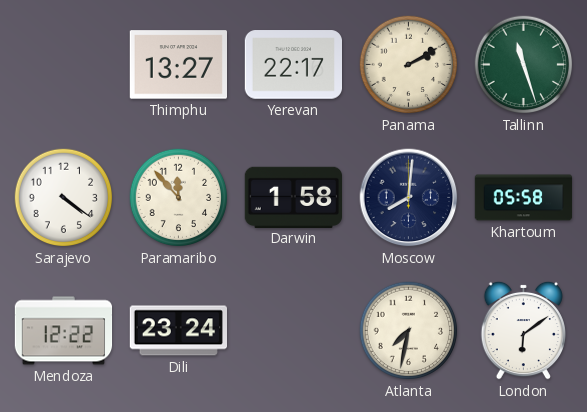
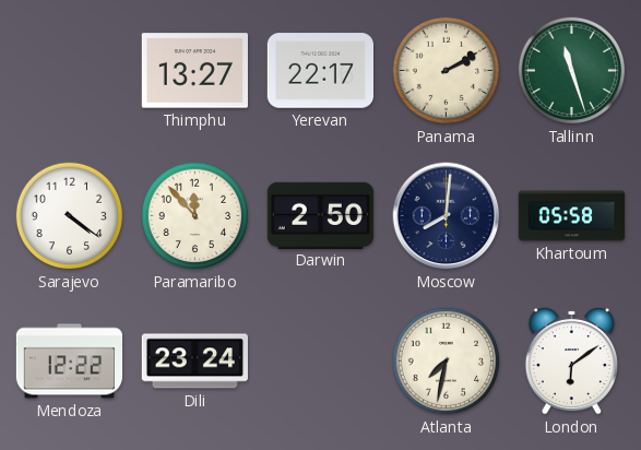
Darwin: 1:58 -> 2:50 (320, 215)
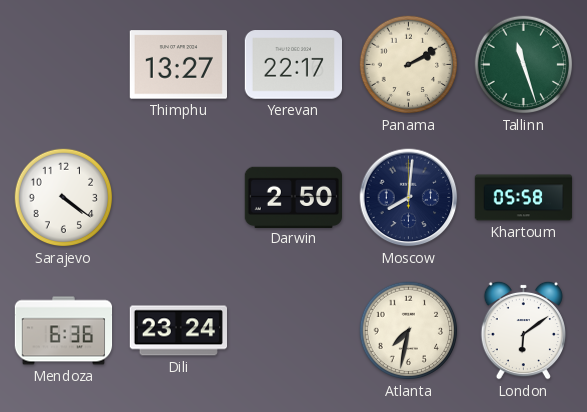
Paramaribo: 11:53 -> none (195, 216)
Mendoza: 12:22 -> 6:36 (64, 331)
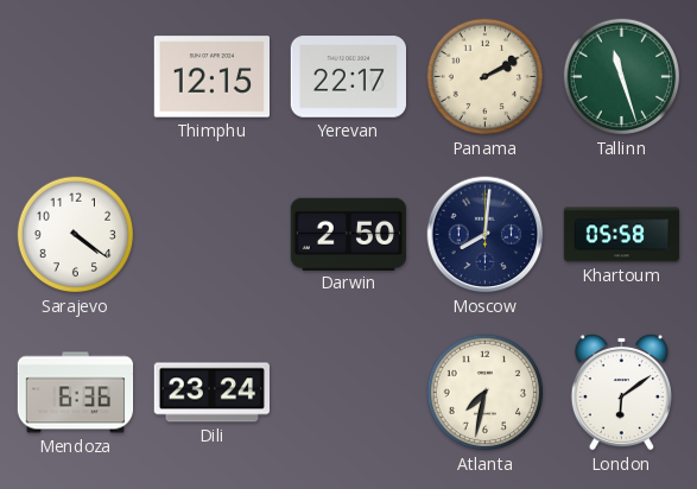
Thimphu: 13:27 -> 12:15 (211, 77)
